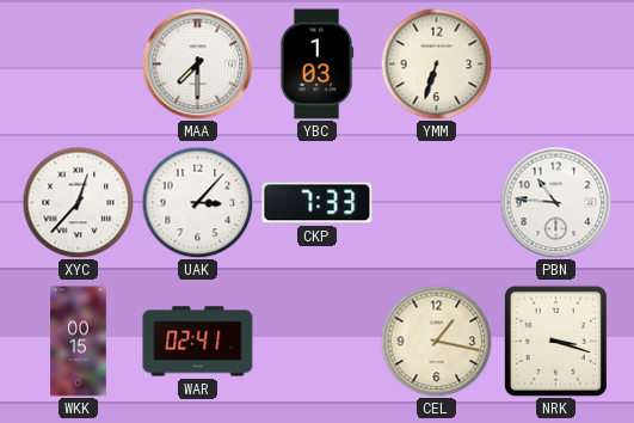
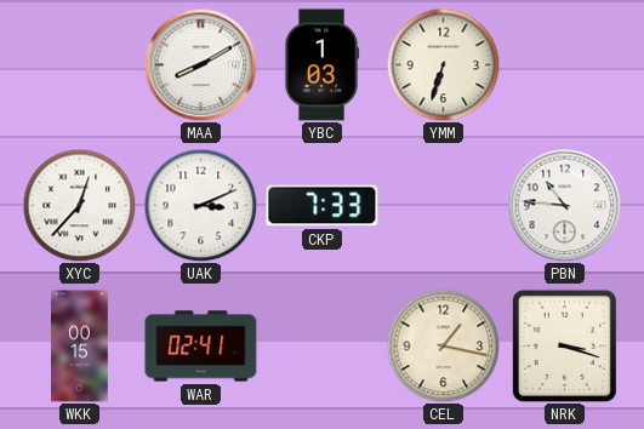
MAA: 7:30 -> 8:10 (200, 64)
UAK: 3:07 -> 3:11 (200, 205)
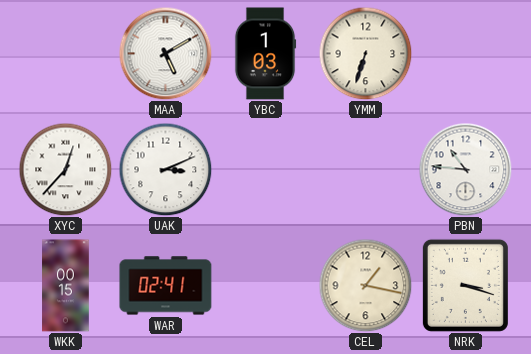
MAA: 8:10 -> 5:10 (165, 53)
CKP: 7:33 -> none (323, 206)
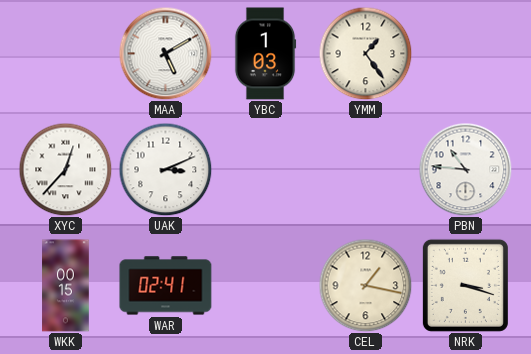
YMM: 6:33 -> 1:24 (365, 53)
